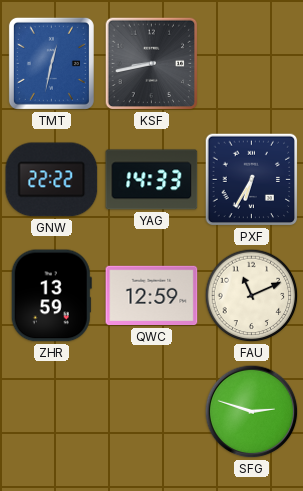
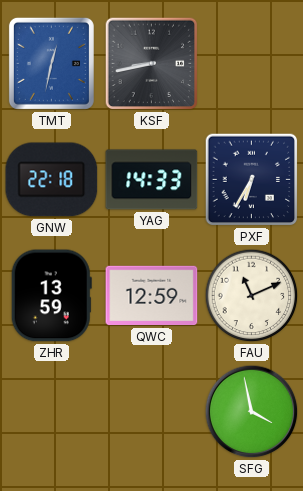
GNW: 22:22 -> 22:18 (52, 180)
SFG: 2:48 -> 3:58 (252, 412)
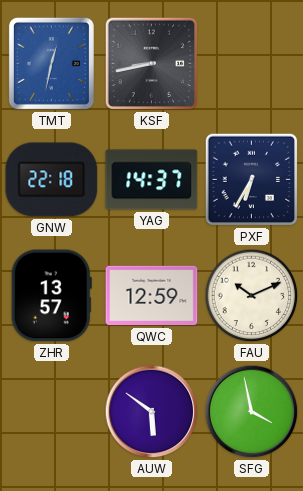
YAG: 14:33 -> 14:37 (152, 180)
ZHR: 13:59 -> 13:57 (51, 296)
FAU: 11:11 -> 10:11 (252, 296)
AUW: none -> 5:51 (152, 412)
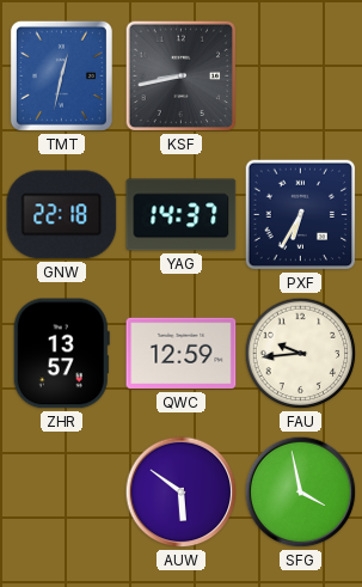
FAU: 10:11 -> 9:44 (301, 354)
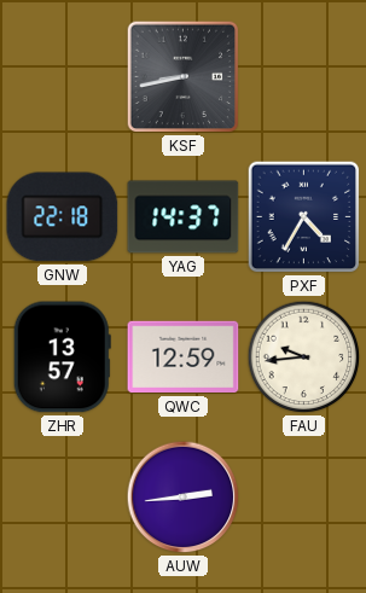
TMT: 12:32 -> none (61, 75)
PXF: 6:35 -> 4:35 (304, 217)
AUW: 5:51 -> 2:44 (184, 498)
SFG: 3:58 -> none (301, 493)
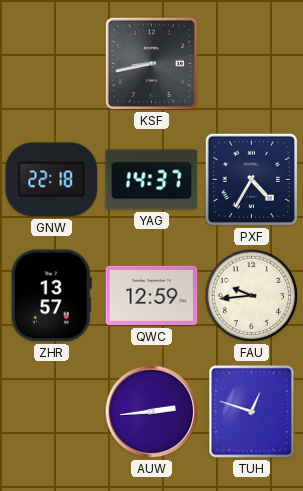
TUH: none -> 12:48 (252, 412)
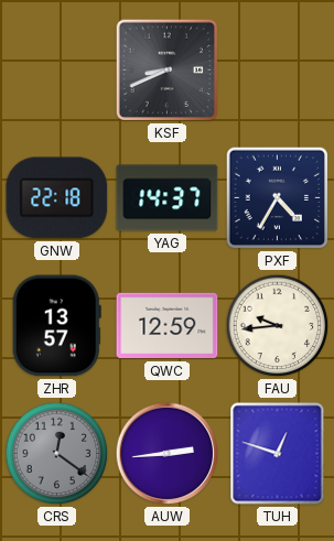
KSF: 8:43 -> 8:41 (168, 71)
CRS: none -> 12:21 (57, 454)
